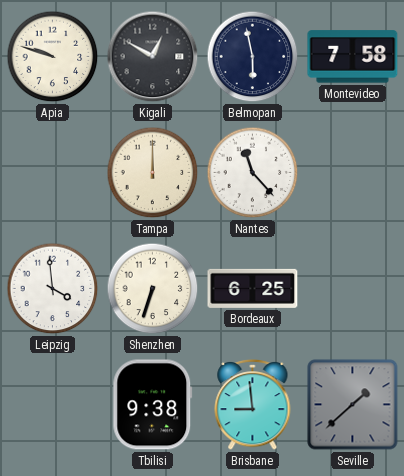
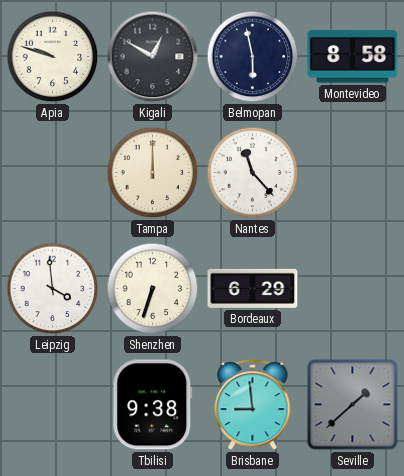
Montevideo: 7:58 -> 8:58 (353, 57)
Bordeaux: 6:25 -> 6:29 (253, 288)
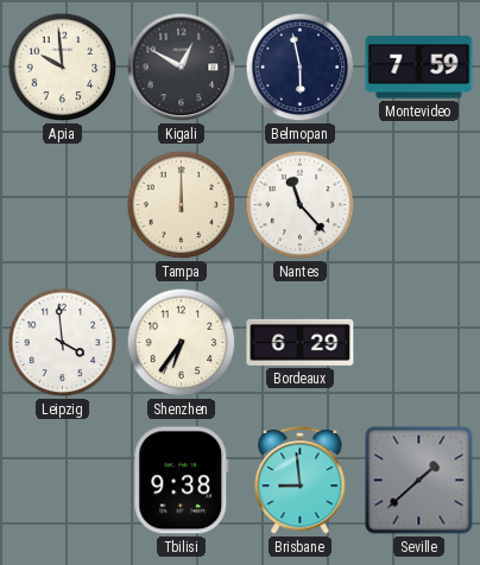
Apia: 9:48 -> 9:59 (63, 68)
Montevideo: 8:58 -> 7:59 (419, 68)
Shenzhen: 6:33 -> 6:36 (182, 343)
